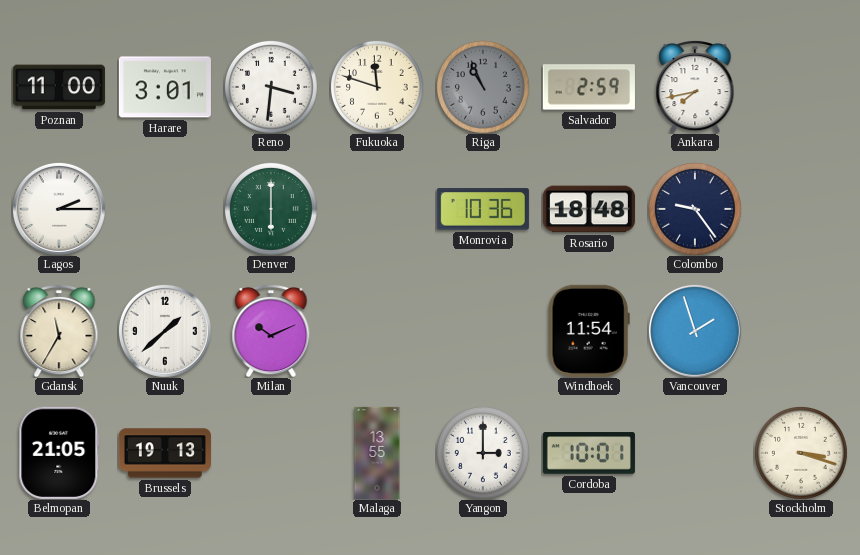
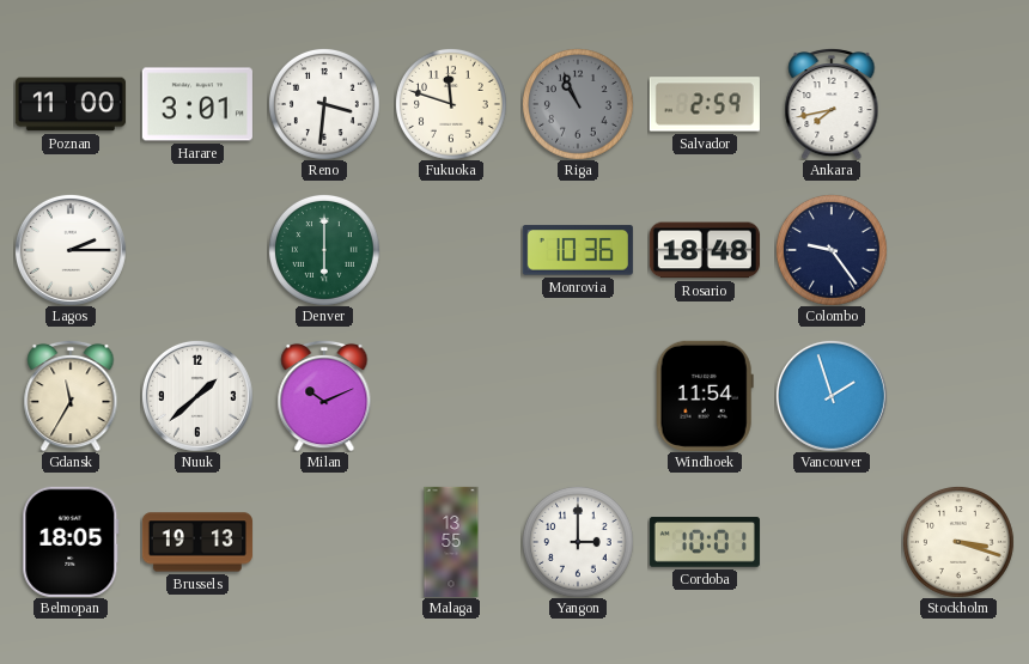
Belmopan: 21:05 -> 18:05 (71, 542)
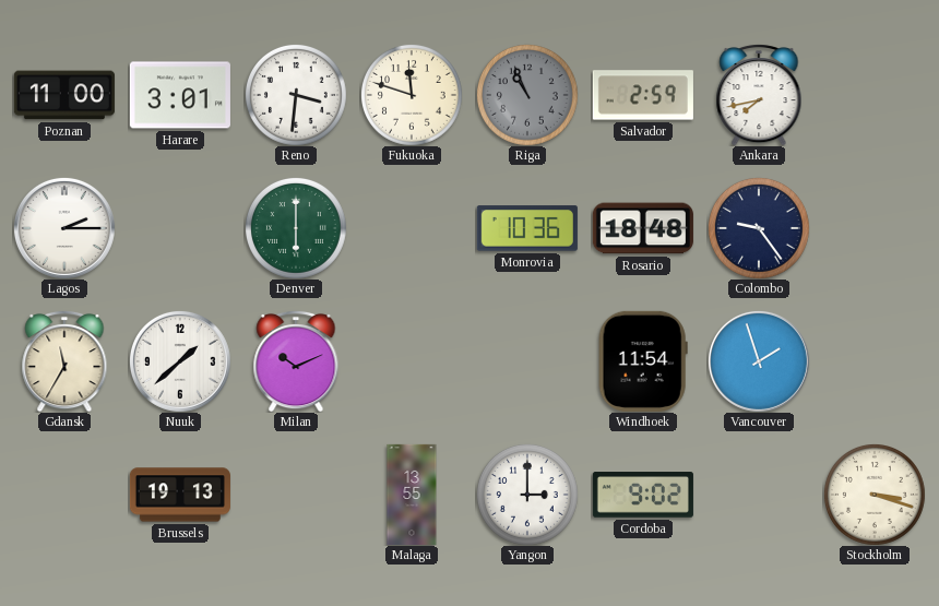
Belmopan: 18:05 -> none (71, 542)
Cordoba: 10:01 -> 9:02 (643, 495)
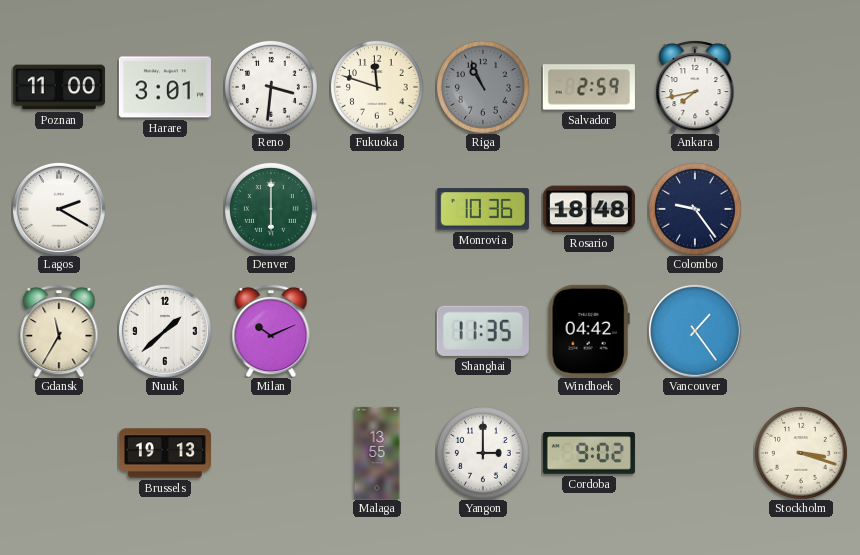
Lagos: 2:15 -> 2:20 (59, 209)
Shanghai: none -> 11:35 (483, 331)
Windhoek: 11:54 -> 04:42 (589, 331)
Vancouver: 1:57 -> 1:24 (695, 331)
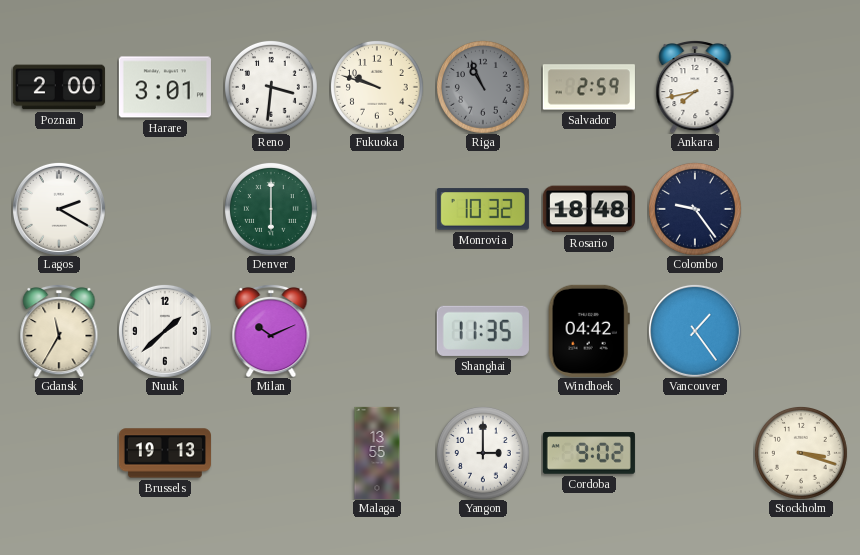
Poznan: 11:00 -> 2:00 (59, 87)
Fukuoka: 11:48 -> 9:48 (377, 87)
Monrovia: 10:36 -> 10:32 (483, 209)
